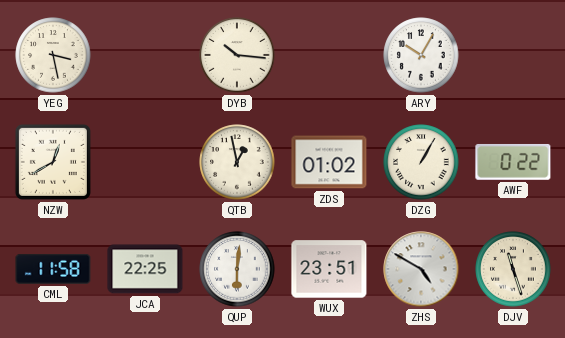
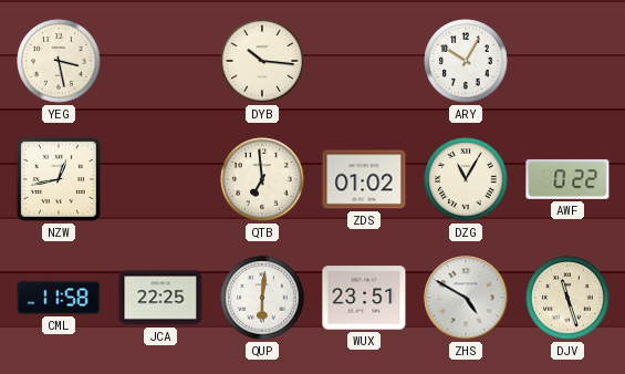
NZW: 12:40 -> 12:43 (59, 179)
QTB: 12:58 -> 6:59 (262, 179)
DZG: 1:05 -> 11:05 (466, 179)
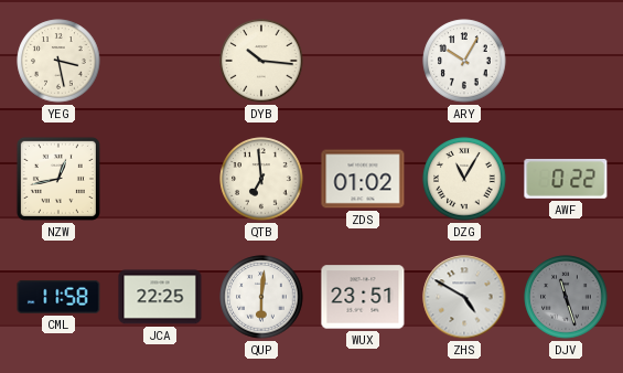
DJV dial: cream -> grey (566, 297)
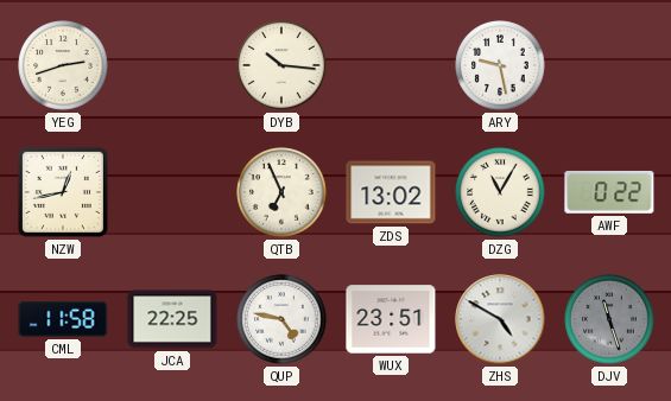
YEG: 3:28 -> 2:42 (63, 65)
ARY: 10:05 -> 9:28 (500, 65)
QTB: 6:59 -> 6:56 (281, 192)
ZDS: 01:02 -> 13:02 (391, 192)
QUP: 6:01 -> 4:47 (281, 319)
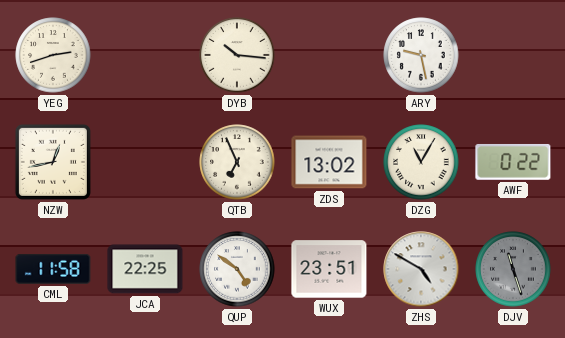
QUP: 4:47 -> 4:51 (237, 269)
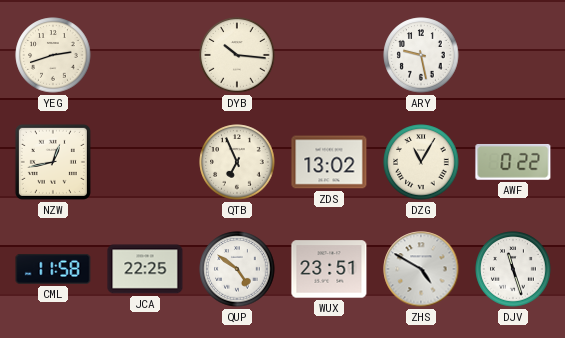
DJV dial: grey -> white (513, 269)
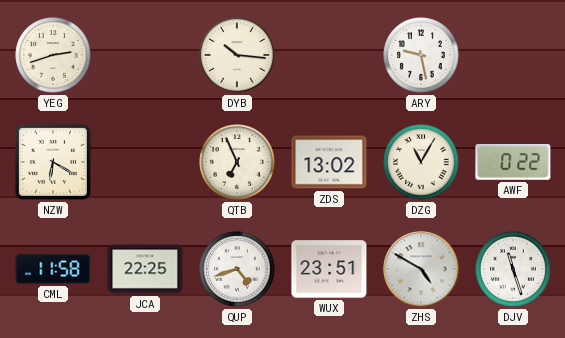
NZW: 12:43 -> 6:20 (53, 162)
QUP: 4:51 -> 4:42 (237, 269)
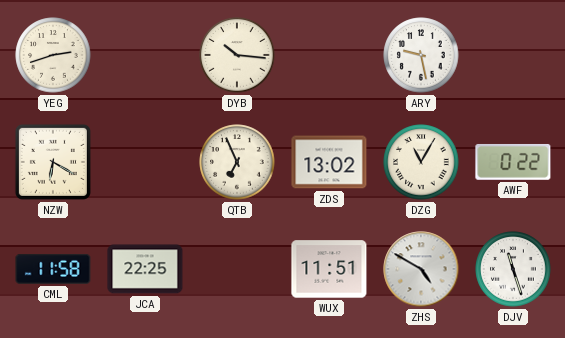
QUP: 4:42 -> none (237, 269)
WUX: 23:51 -> 11:51 (329, 269)
